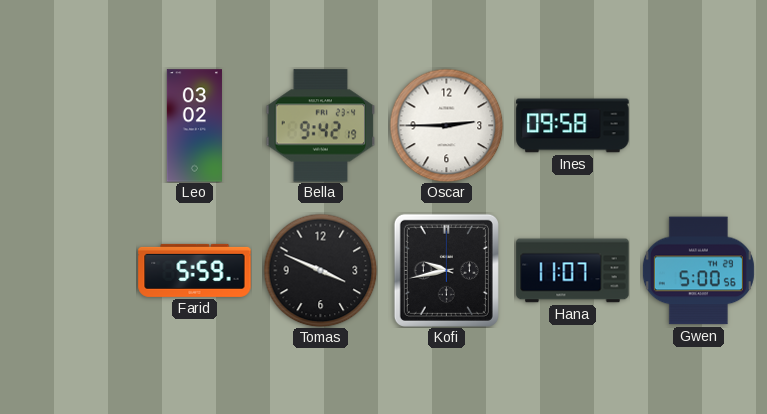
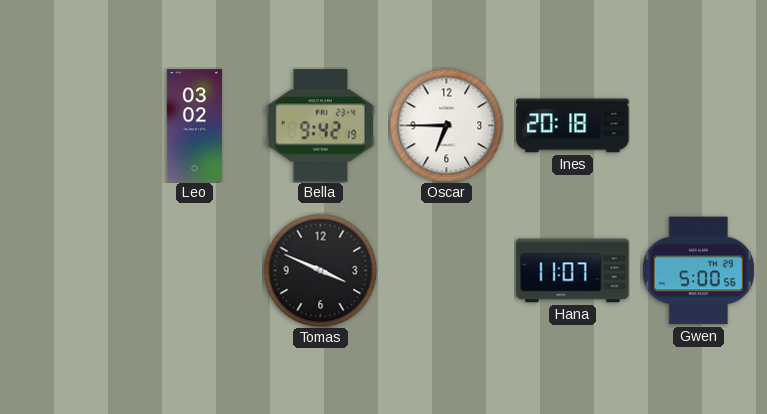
Oscar: 2:45 -> 6:45 (446, 125)
Ines: 09:58 -> 20:18 (573, 126)
Farid: 5:59 -> none (195, 270)
Kofi: 9:43 -> none (446, 270)
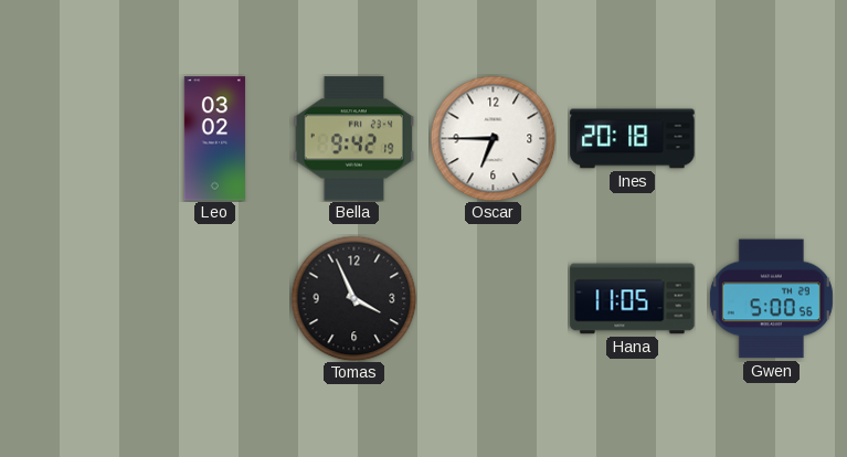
Tomas: 3:49 -> 3:56 (353, 298)
Hana: 11:07 -> 11:05 (633, 299)
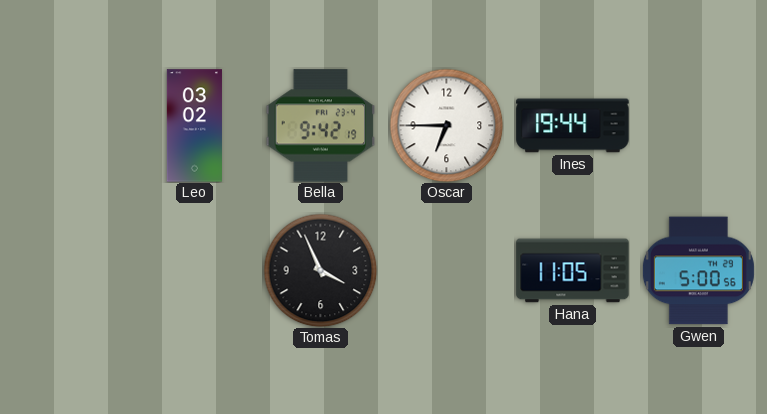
Ines: 20:18 -> 19:44 (573, 126)
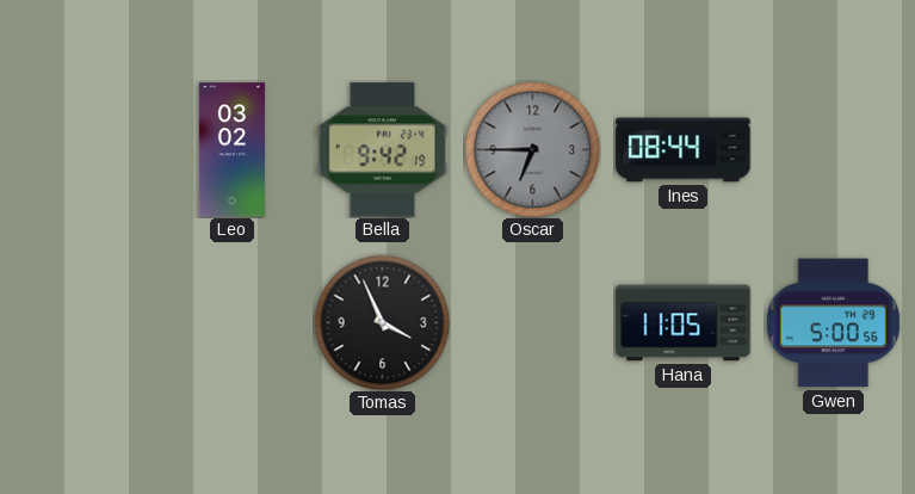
Oscar dial: white -> grey (532, 149)
Ines: 19:44 -> 08:44 (684, 150)
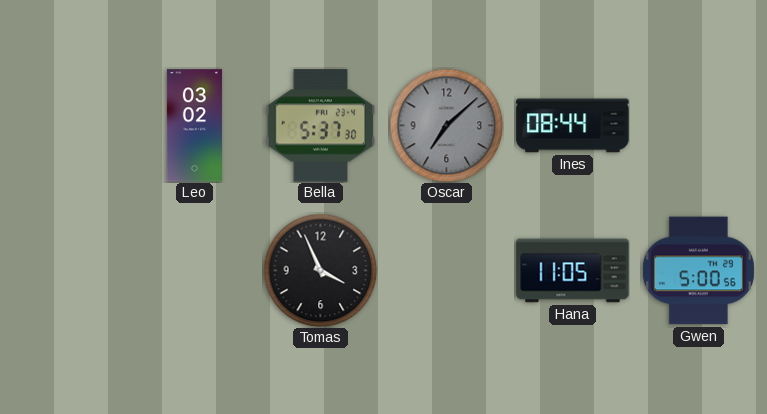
Bella: 9:42 -> 5:37 (321, 126)
Oscar: 6:45 -> 7:08 (446, 125)
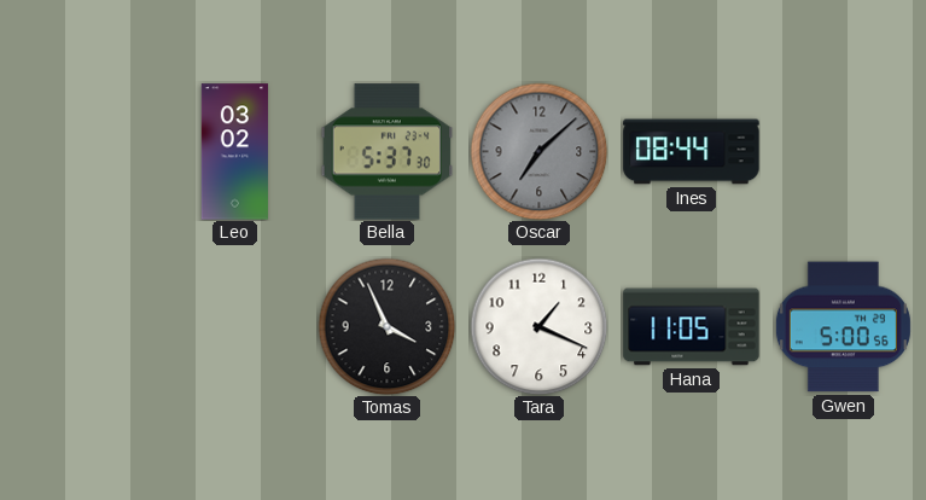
Tara: none -> 1:19 (538, 326)
